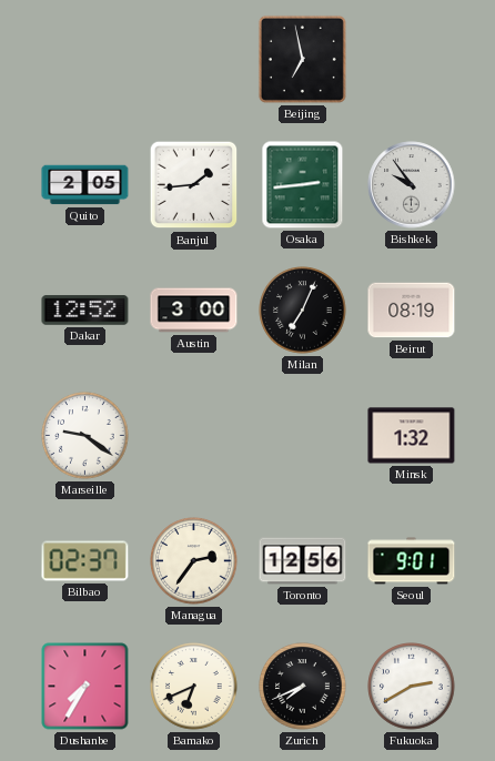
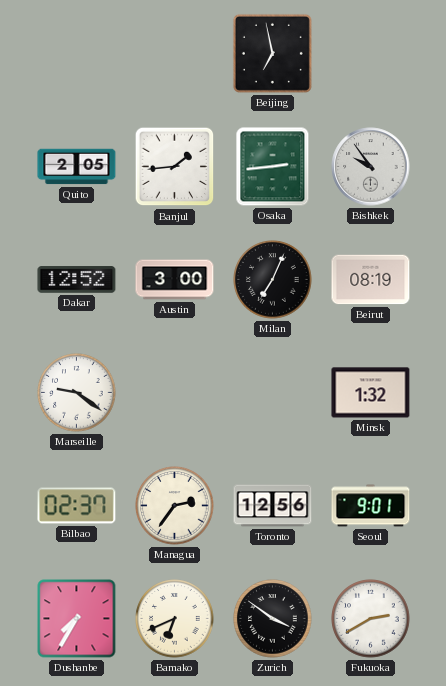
Zurich: 7:41 -> 3:51 (273, 619)
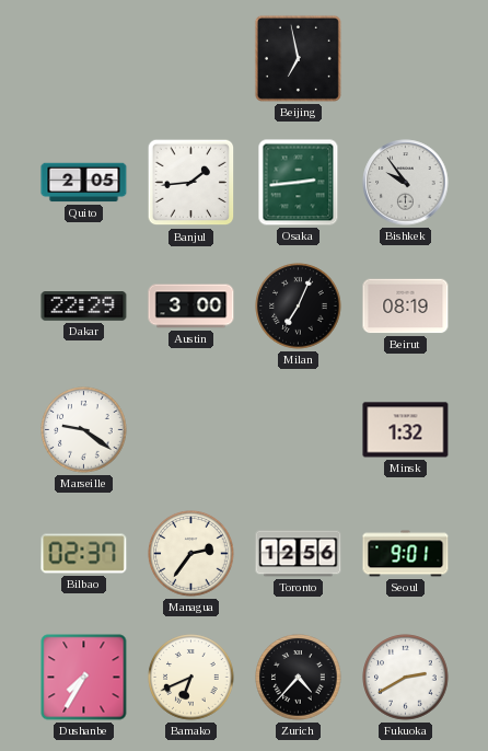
Dakar: 12:52 -> 22:29 (84, 307)
Zurich: 3:51 -> 4:37 (299, 678)
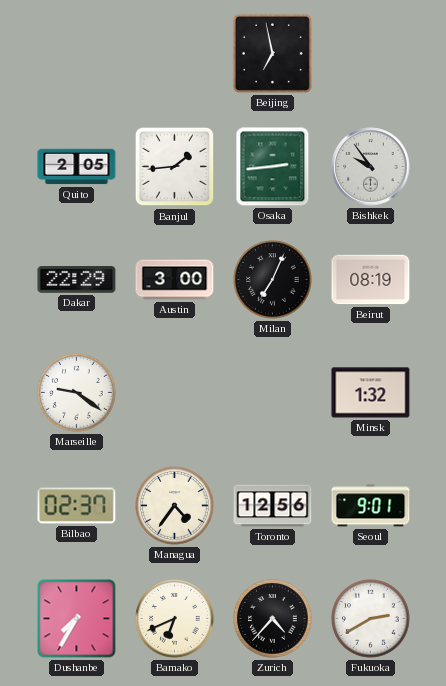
Managua: 2:36 -> 4:36 (175, 506)
